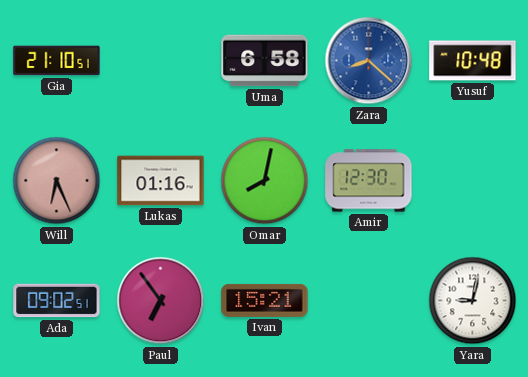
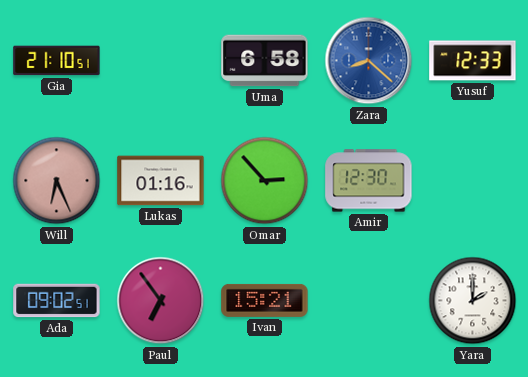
Yusuf: 10:48 -> 12:33 (473, 61)
Omar: 8:02 -> 2:53 (265, 181)
Yara: 9:02 -> 2:00 (473, 301)
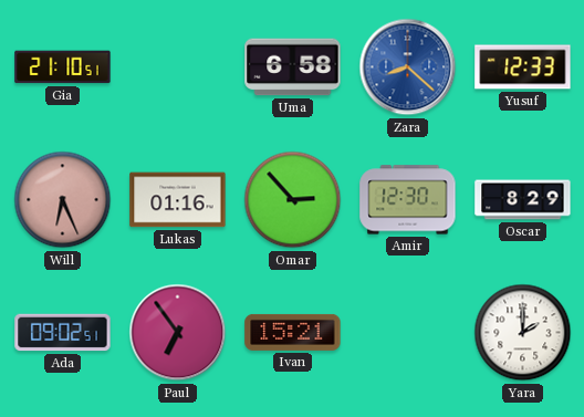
Oscar: none -> 8:29 (523, 200)
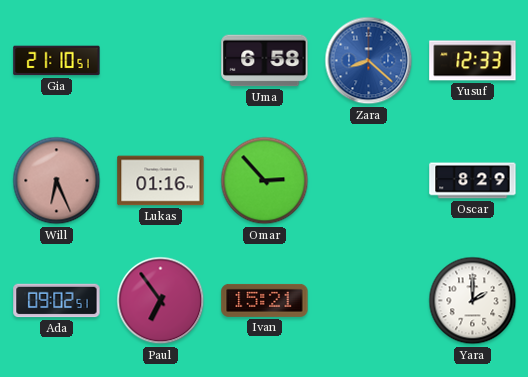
Amir: 12:30 -> none (408, 200)
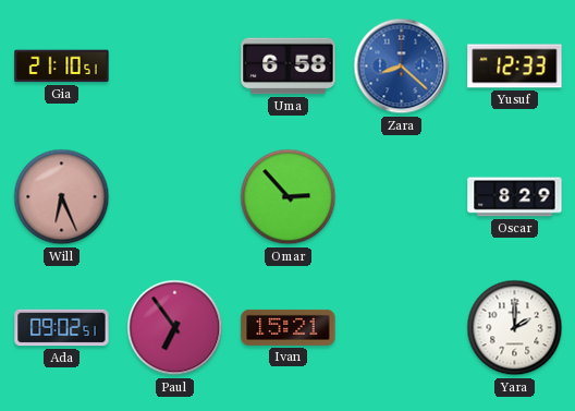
Lukas: 01:16 -> none (161, 181)
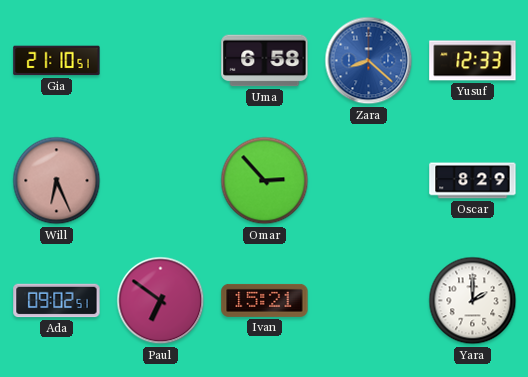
Paul: 6:54 -> 6:51 (161, 301)
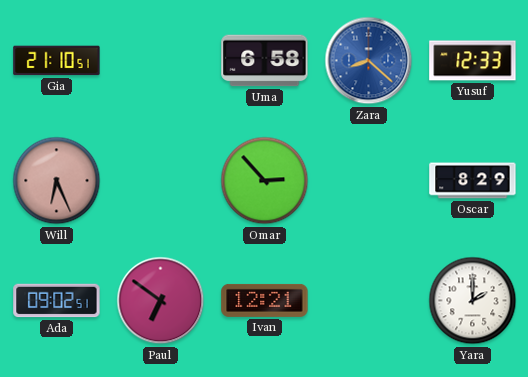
Ivan: 15:21 -> 12:21 (265, 300)
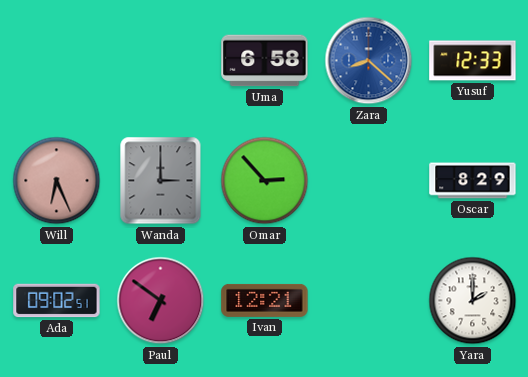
Gia: 21:10 -> none (57, 61)
Wanda: none -> 3:00 (161, 181)
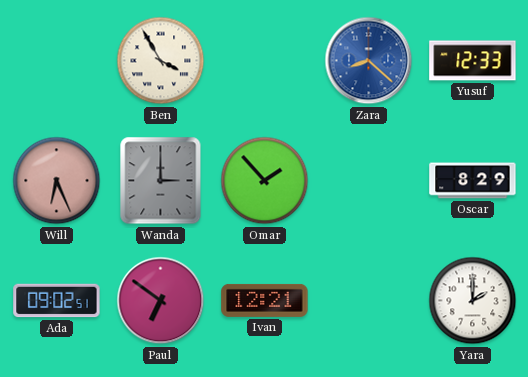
Ben: none -> 3:55 (161, 61)
Uma: 6:58 -> none (265, 61)
Omar: 2:53 -> 1:53 (265, 181)
